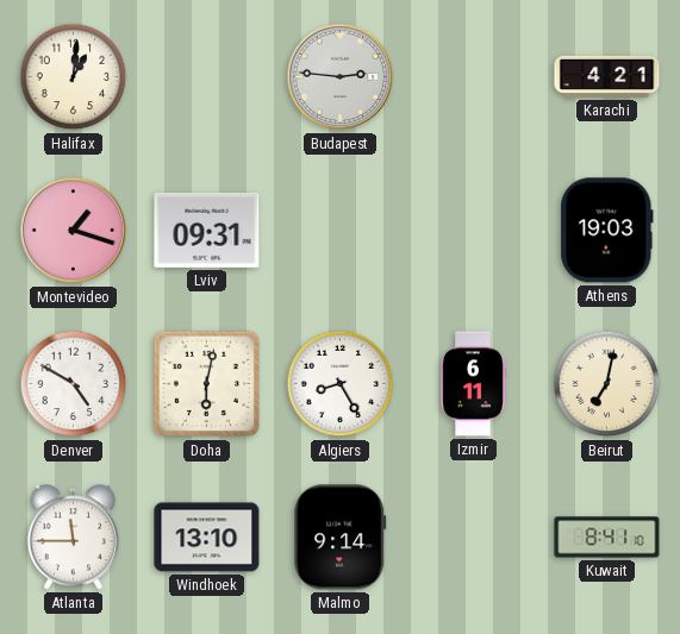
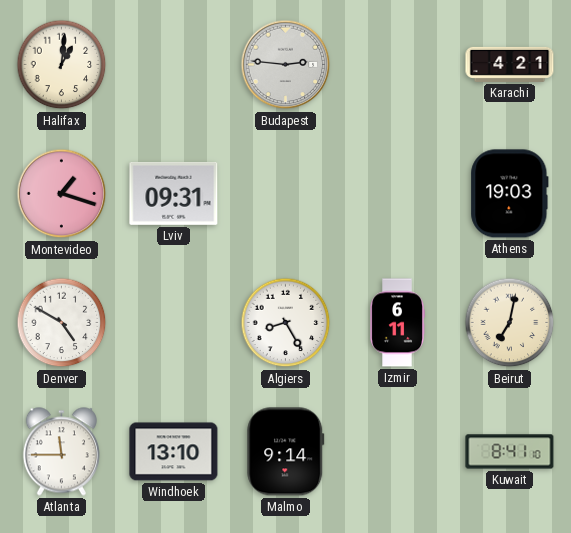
Doha: 6:02 -> none (207, 384)
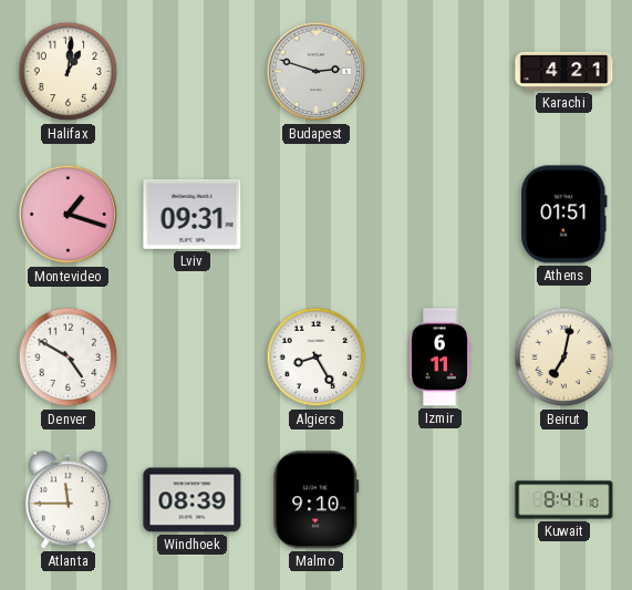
Budapest: 2:46 -> 2:48 (317, 72)
Athens: 19:03 -> 01:51 (564, 215)
Windhoek: 13:10 -> 08:39 (193, 500)
Malmo: 9:14 -> 9:10 (317, 500)
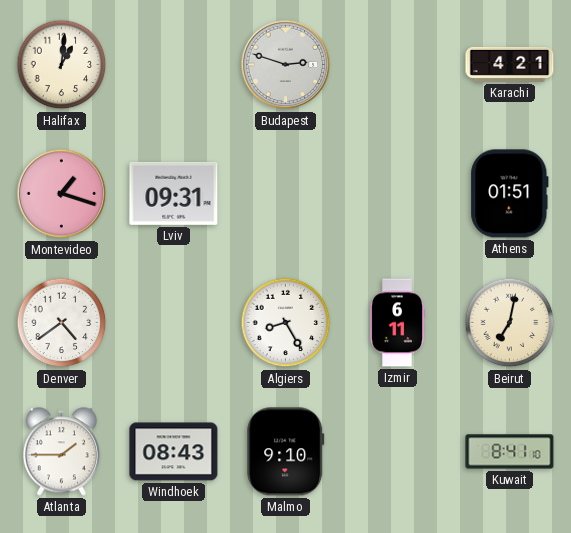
Denver: 4:50 -> 4:39 (62, 323)
Atlanta: 11:45 -> 1:45 (61, 452)
Windhoek: 08:39 -> 08:43 (174, 452)
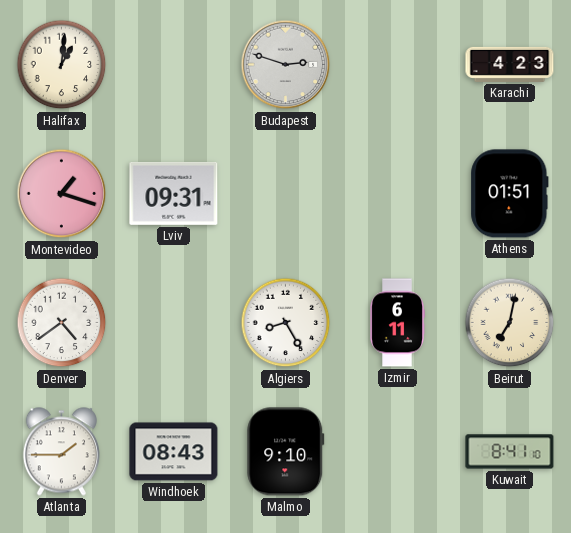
Karachi: 4:21 -> 4:23 (510, 64)
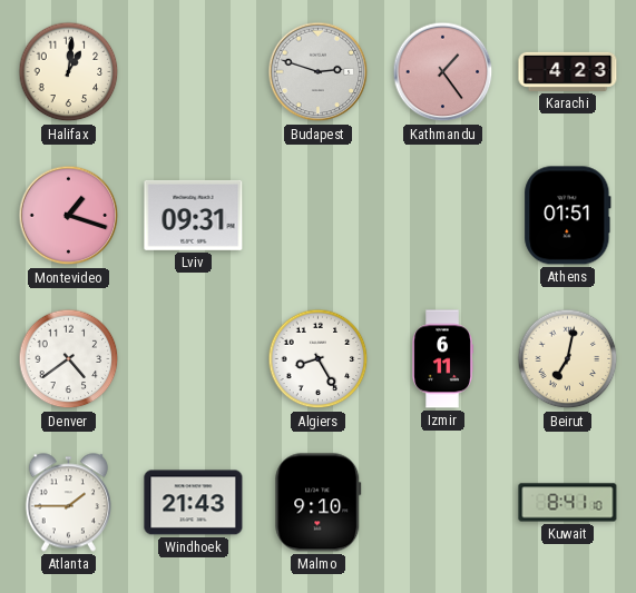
Kathmandu: none -> 1:24 (443, 72)
Windhoek: 08:43 -> 21:43 (194, 503)
